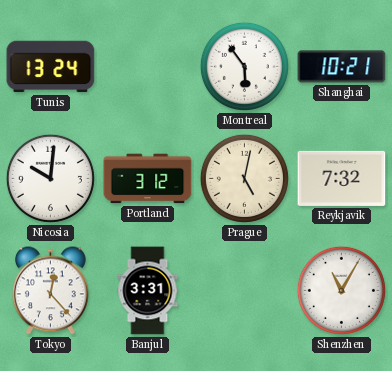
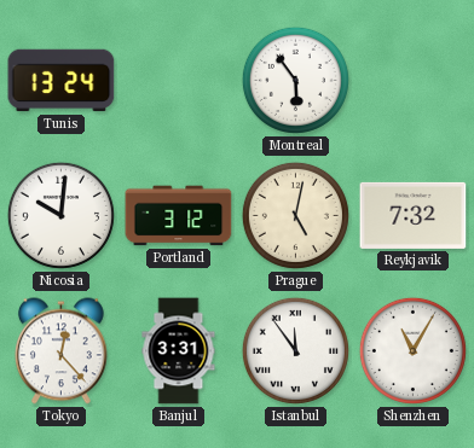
Shanghai: 10:21 -> none (342, 67)
Istanbul: none -> 11:54 (295, 350)
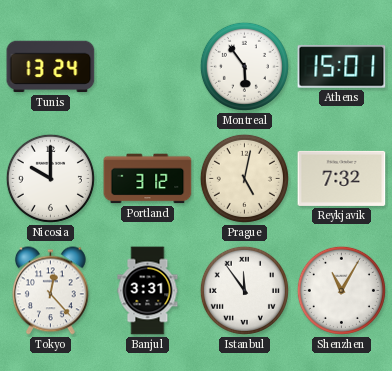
Athens: none -> 15:01 (342, 67)
Nicosia: 10:01 -> 10:00 (50, 178)
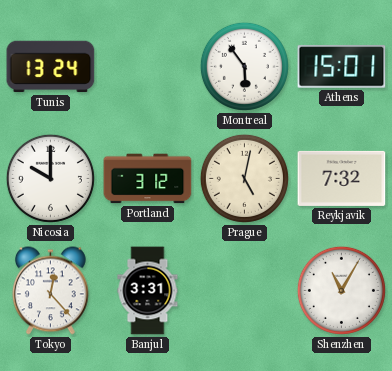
Istanbul: 11:54 -> none (244, 290)
